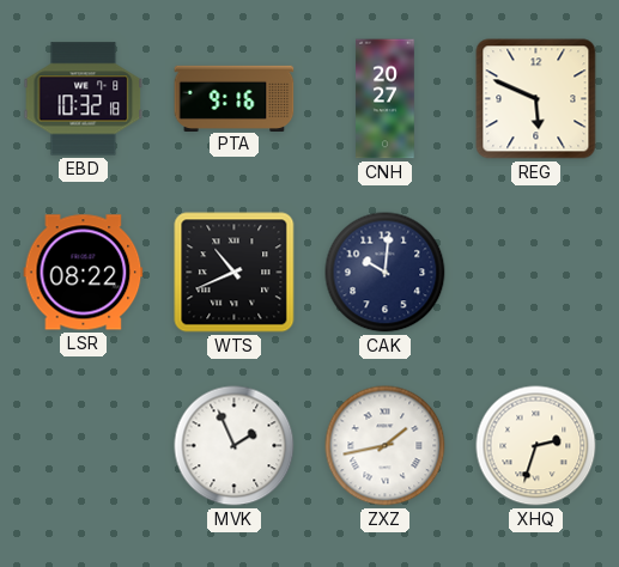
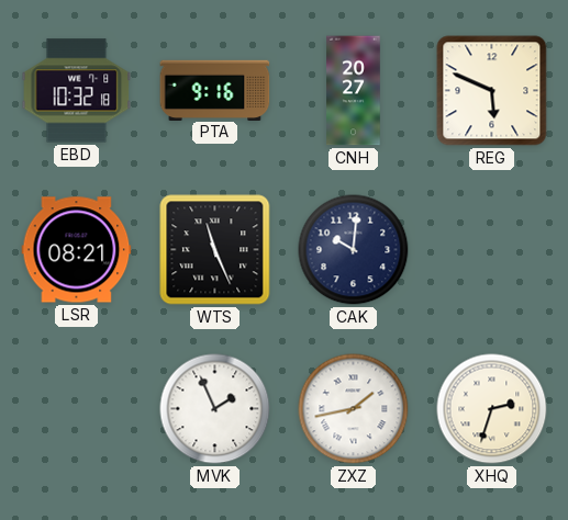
LSR: 08:22 -> 08:21 (77, 250)
WTS: 10:41 -> 11:26 (215, 250)
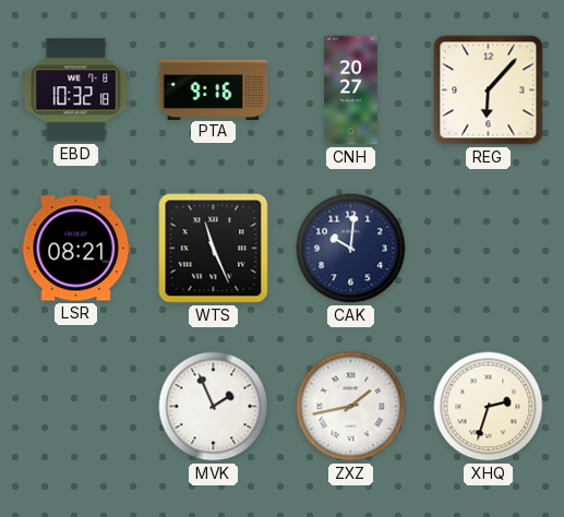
REG: 5:49 -> 6:07 (489, 91)
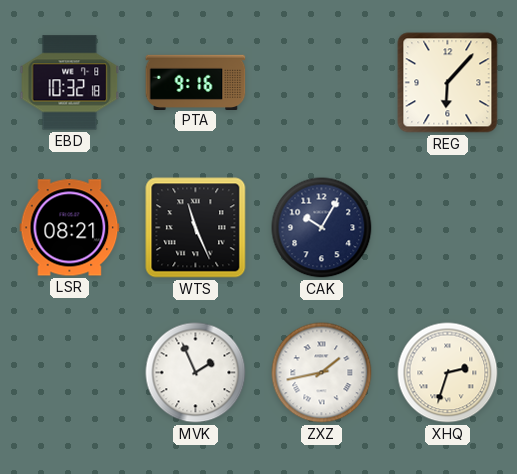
CNH: 20:27 -> none (351, 91)
CAK: 10:01 -> 10:05 (322, 228)
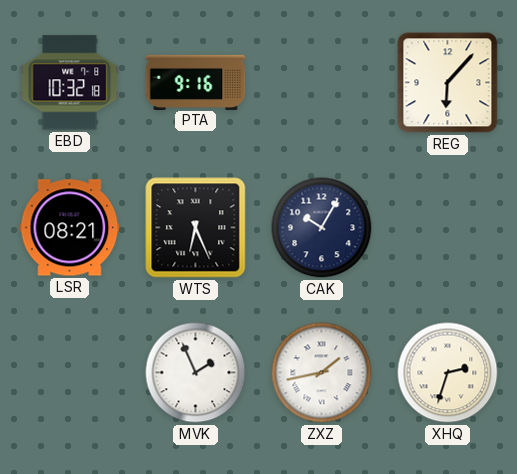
WTS: 11:26 -> 6:26 (196, 228)
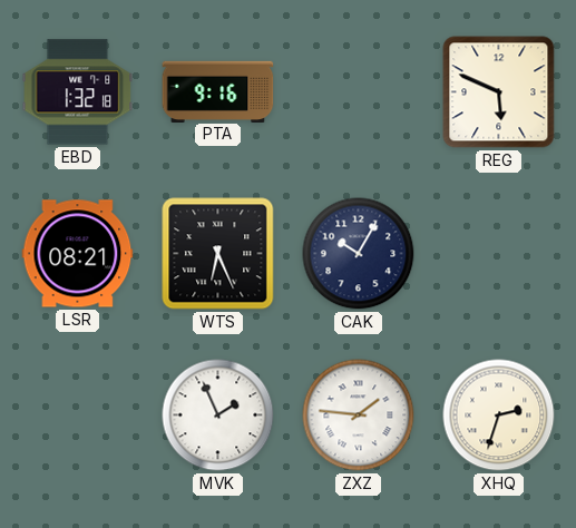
EBD: 10:32 -> 1:32 (78, 92)
REG: 6:07 -> 5:49 (499, 92)
ZXZ: 1:43 -> 1:46 (359, 415)
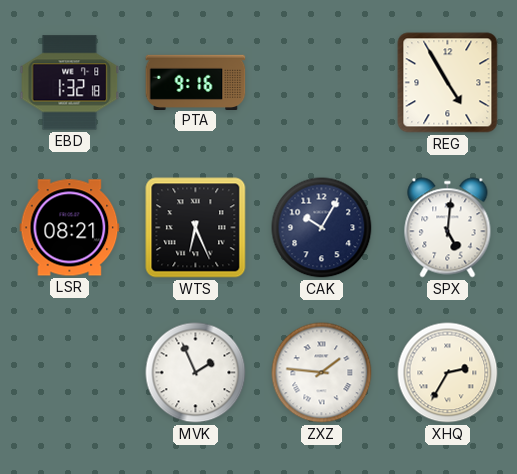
REG: 5:49 -> 4:55 (448, 83)
SPX: none -> 5:01 (448, 228)
XHQ: 2:33 -> 2:35 (448, 373)
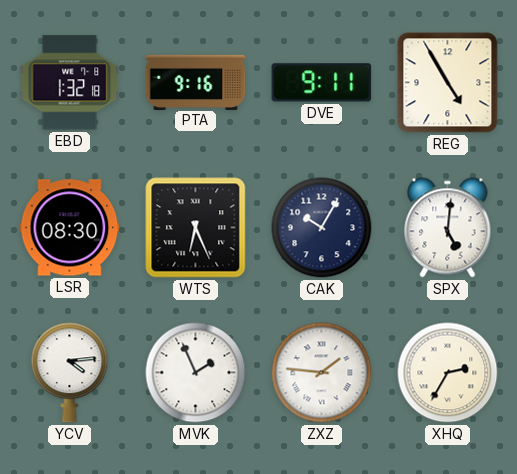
DVE: none -> 9:11 (322, 83)
LSR: 08:21 -> 08:30 (70, 228)
YCV: none -> 4:14 (70, 373)
